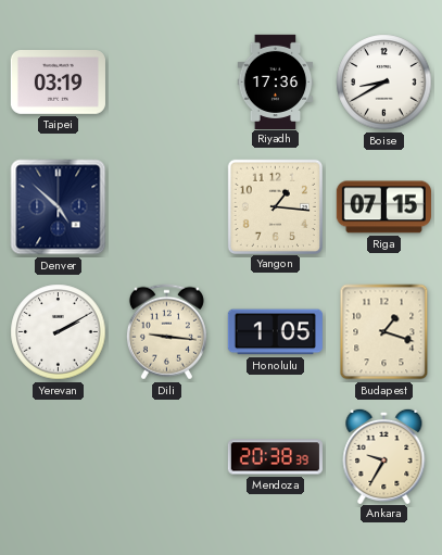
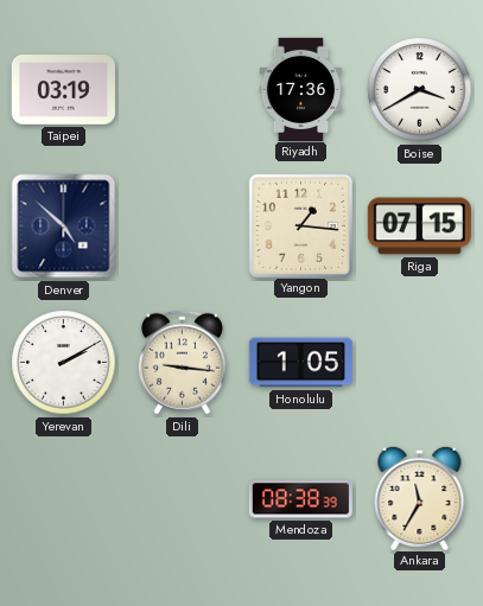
Boise: 8:40 -> 3:40 (420, 90)
Budapest: 1:18 -> none (384, 332)
Mendoza: 20:38 -> 08:38 (300, 499)
Ankara: 9:35 -> 11:35 (420, 497)
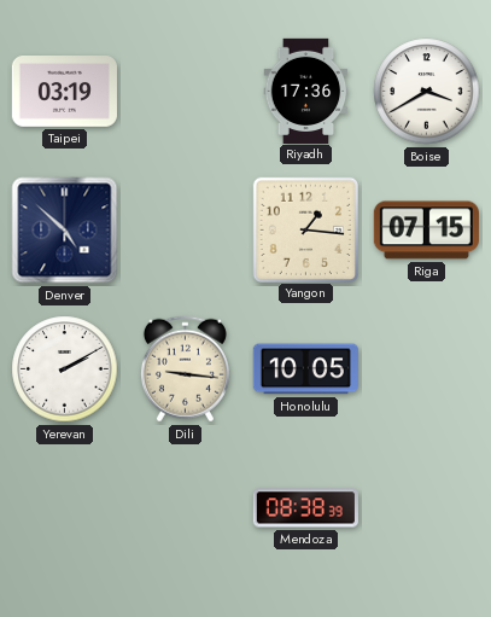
Honolulu: 1:05 -> 10:05 (305, 369)
Ankara: 11:35 -> none (420, 497)
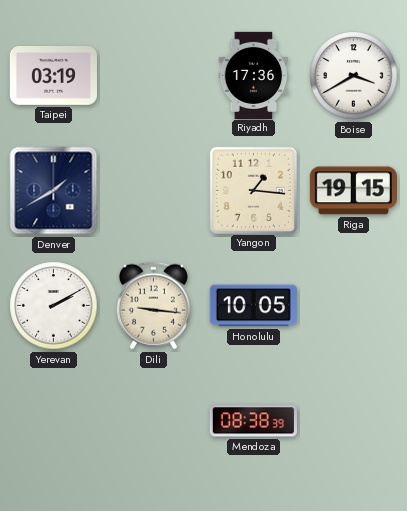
Denver: 4:52 -> 1:40 (54, 191)
Riga: 07:15 -> 19:15 (353, 191)
